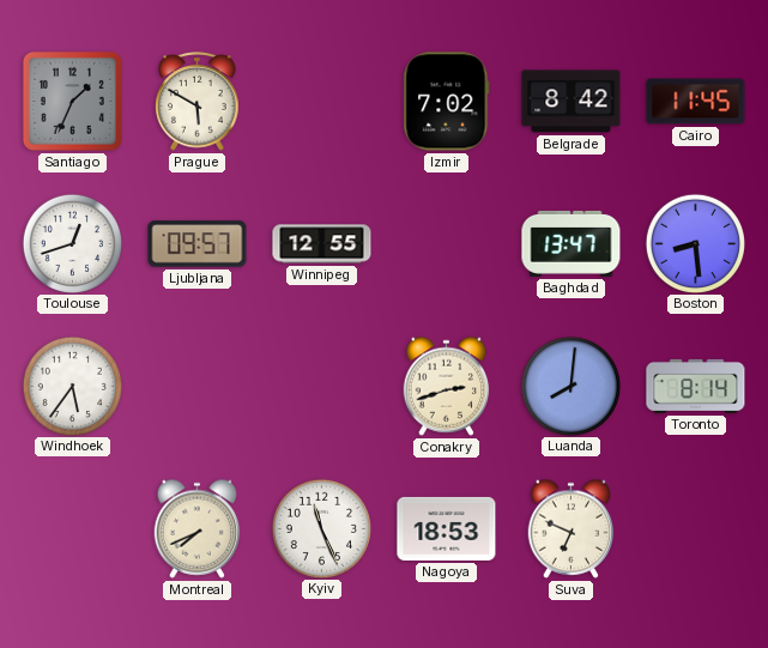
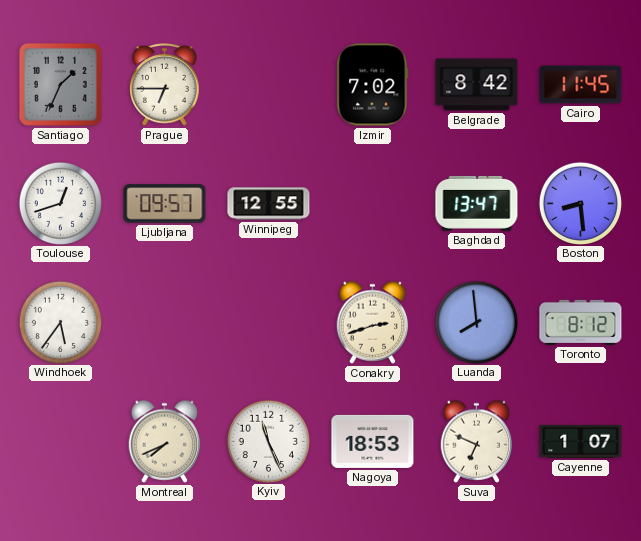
Prague: 5:50 -> 6:45 (165, 85)
Luanda: 8:01 -> 7:59 (476, 322)
Toronto: 8:14 -> 8:12 (581, 322)
Cayenne: none -> 1:07 (581, 441)
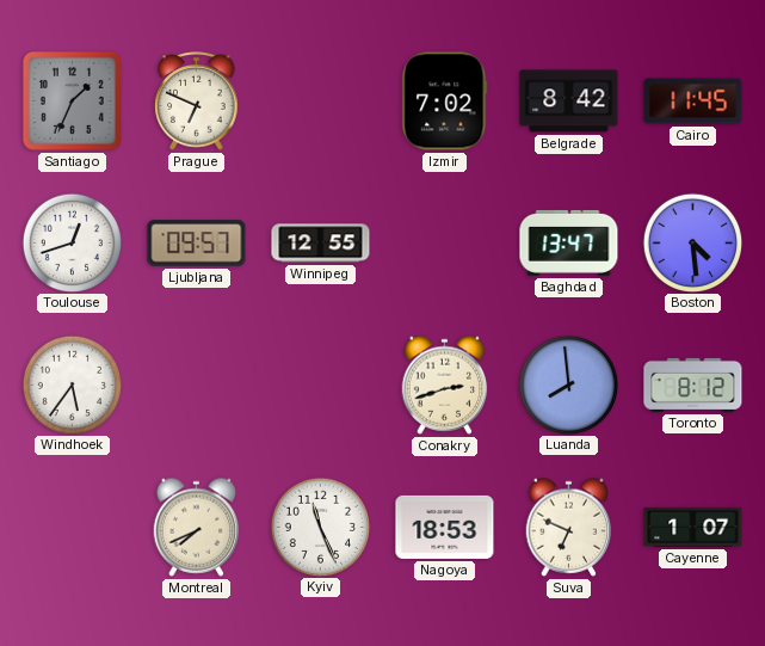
Prague: 6:45 -> 6:49 (197, 101)
Boston: 8:29 -> 4:29 (692, 242)
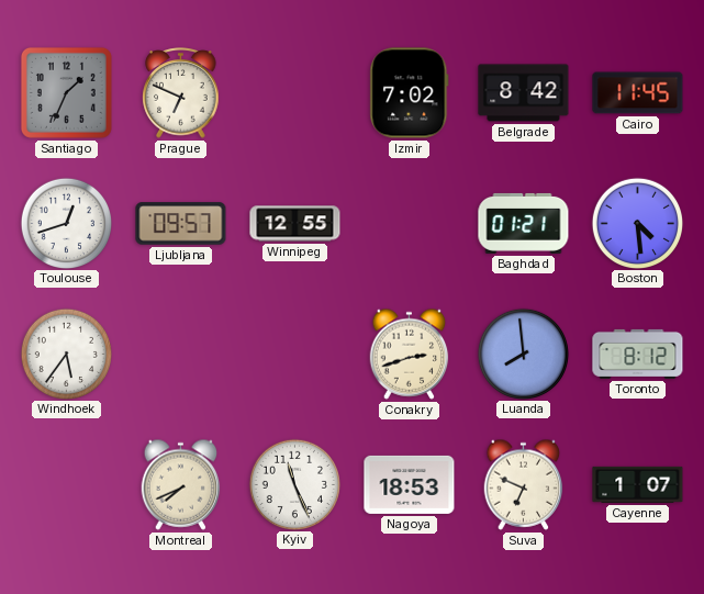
Baghdad: 13:47 -> 01:21 (524, 223)
